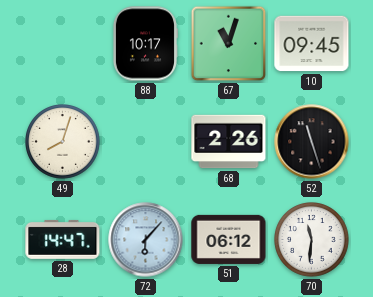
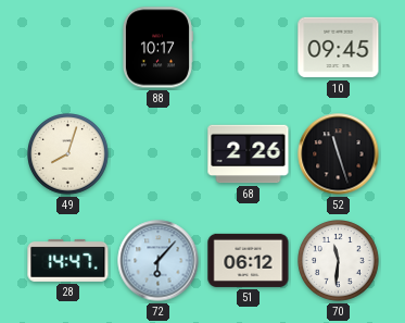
67: 11:03 -> none (229, 44)
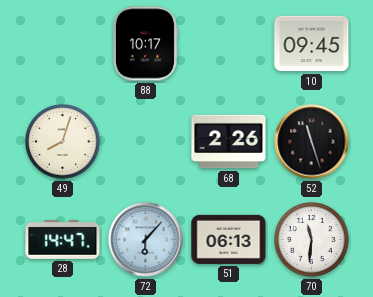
51: 06:12 -> 06:13 (229, 239)
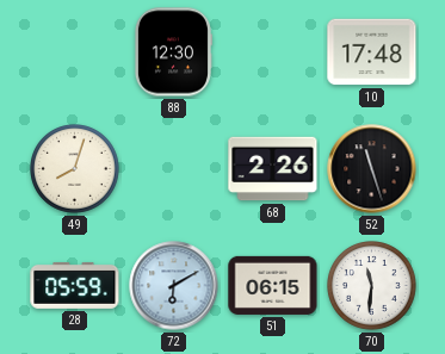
88: 10:17 -> 12:30 (173, 52)
10: 09:45 -> 17:48 (372, 52)
28: 14:47 -> 05:59 (75, 285)
72: 6:07 -> 6:10 (174, 286)
51: 06:13 -> 06:15 (273, 285)
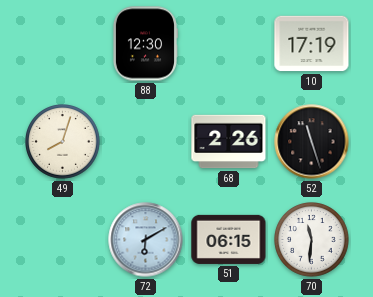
10: 17:48 -> 17:19 (312, 44)
28: 05:59 -> none (75, 285)
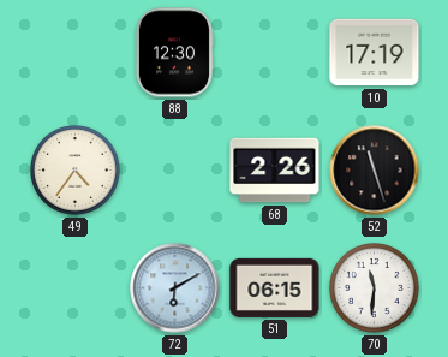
49: 8:03 -> 4:36 (76, 171)
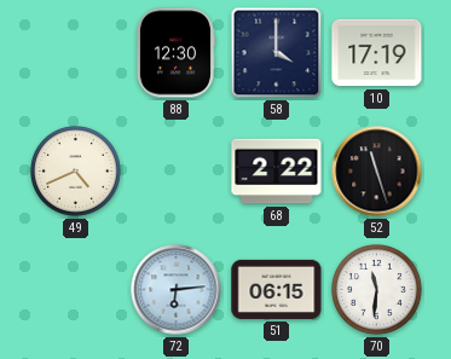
58: none -> 4:00 (277, 53)
49: 4:36 -> 4:41 (76, 172)
68: 2:26 -> 2:22 (277, 172)
72: 6:10 -> 6:14 (177, 290)
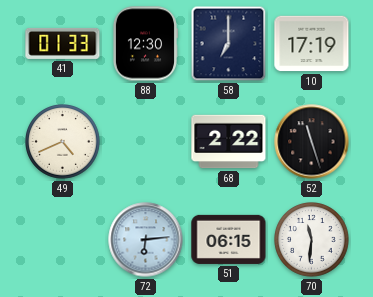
41: none -> 01:33 (63, 43)
58: 4:00 -> 7:00 (229, 44)
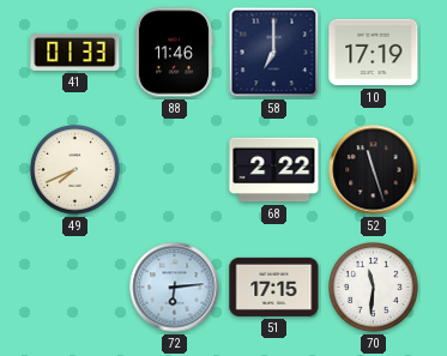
88: 12:30 -> 11:46 (174, 53)
49: 4:41 -> 7:41 (75, 170)
51: 06:15 -> 17:15 (274, 286)
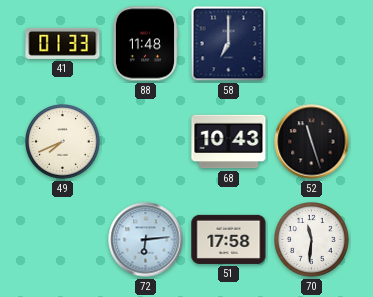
88: 11:46 -> 11:48 (145, 44)
10: 17:19 -> none (374, 53)
68: 2:22 -> 10:43 (229, 142)
51: 17:15 -> 17:58 (229, 239)
